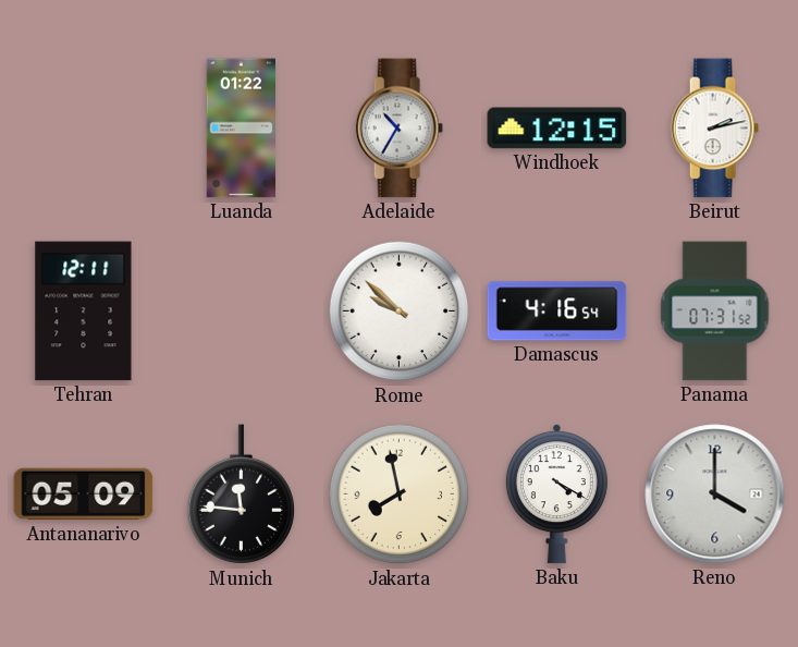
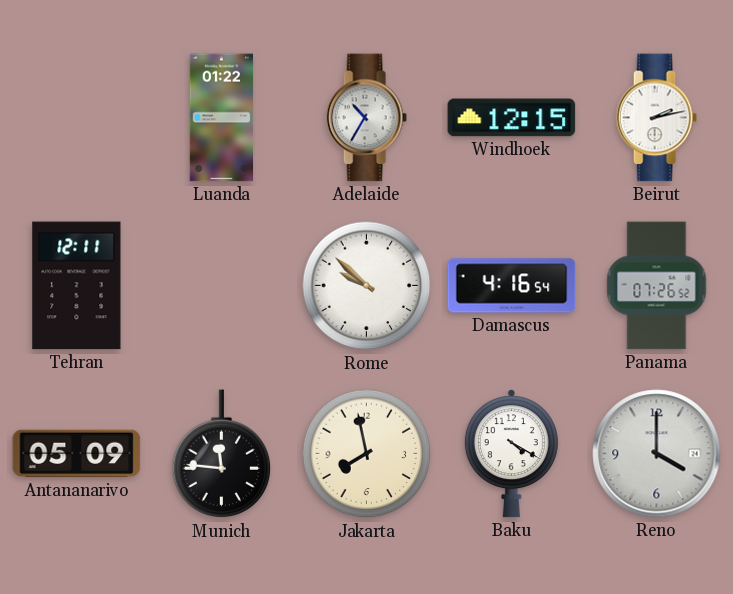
Panama: 07:31 -> 07:26 (657, 286)
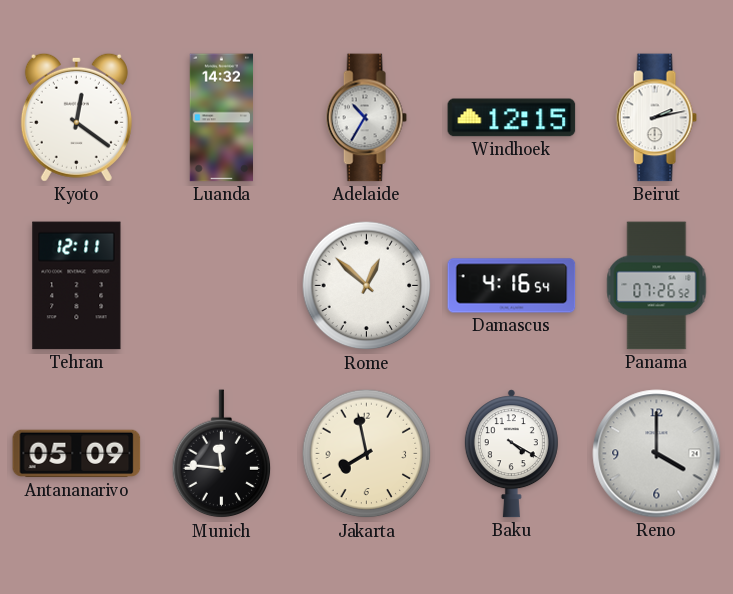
Kyoto: none -> 12:21 (76, 117)
Luanda: 01:22 -> 14:32 (222, 118)
Rome: 9:52 -> 12:52 (367, 286)
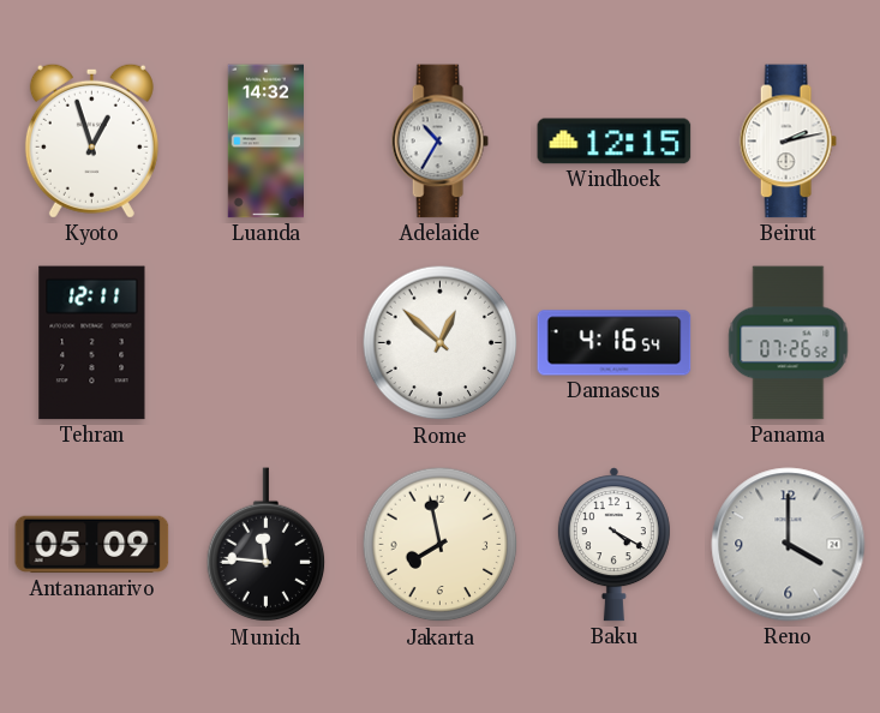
Kyoto: 12:21 -> 12:57 (91, 140)
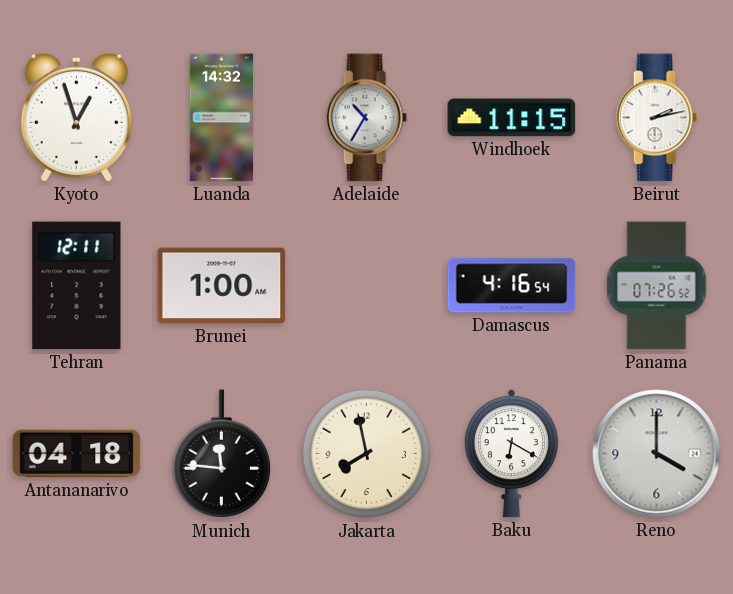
Windhoek: 12:15 -> 11:15 (512, 118)
Brunei: none -> 1:00 (222, 286)
Rome: 12:52 -> none (441, 343)
Antananarivo: 05:09 -> 04:18 (77, 454)
Baku: 4:20 -> 6:20 (511, 454)
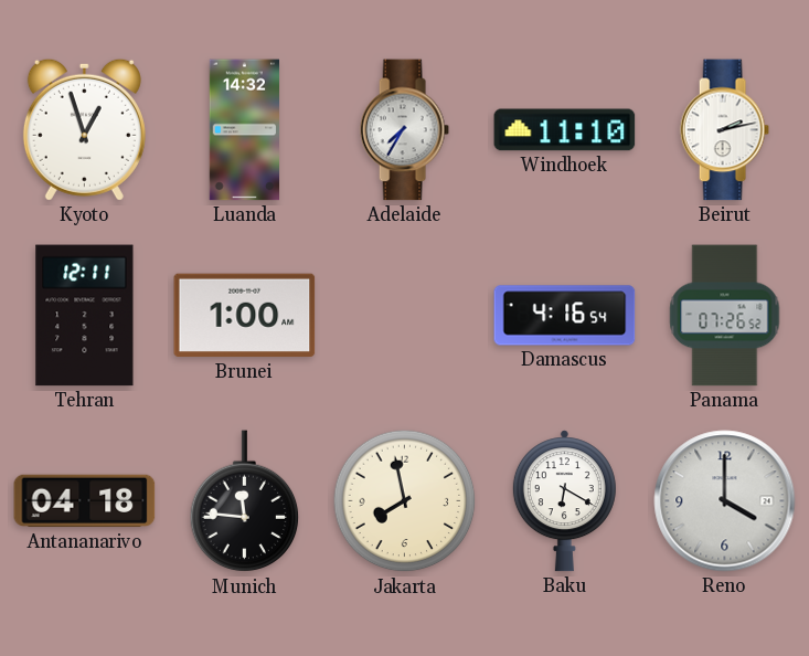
Adelaide: 10:35 -> 7:35 (404, 130)
Windhoek: 11:15 -> 11:10 (565, 130)
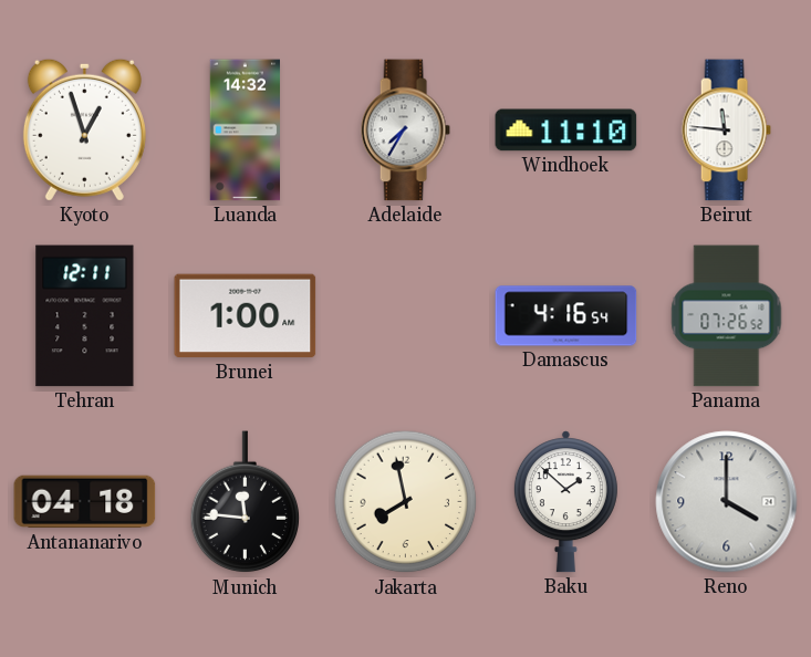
Beirut: 2:13 -> 11:46 (726, 131)
Baku: 6:20 -> 1:52 (565, 502)
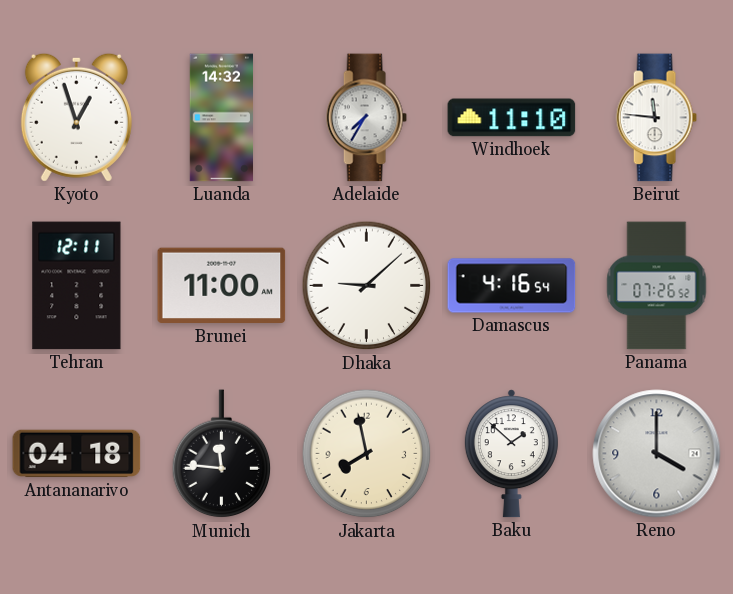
Brunei: 1:00 -> 11:00 (222, 286)
Dhaka: none -> 9:08 (367, 286)
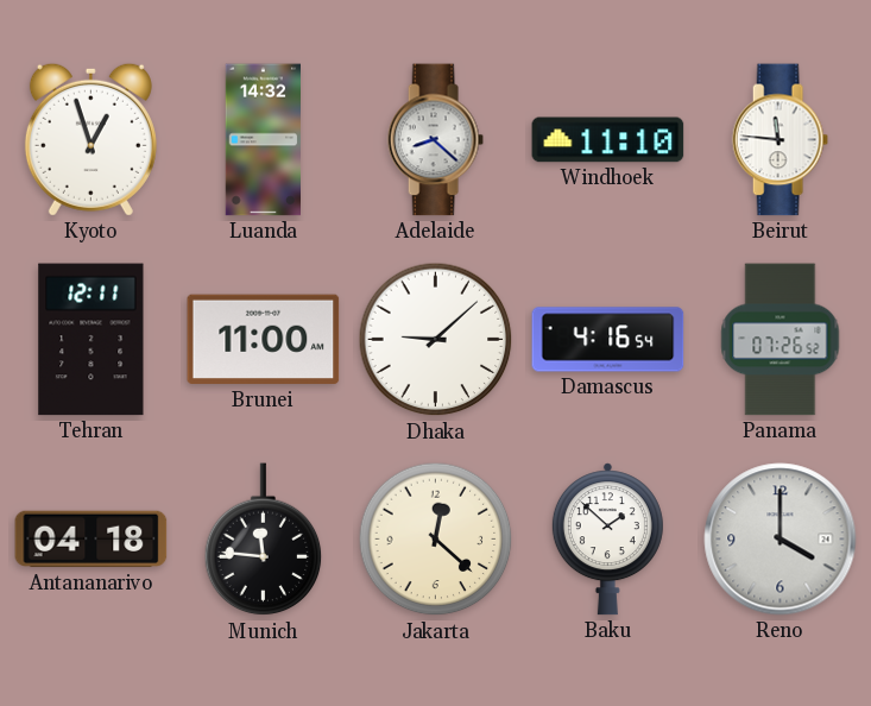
Adelaide: 7:35 -> 8:22 (435, 140)
Jakarta: 7:58 -> 12:22 (436, 540)
